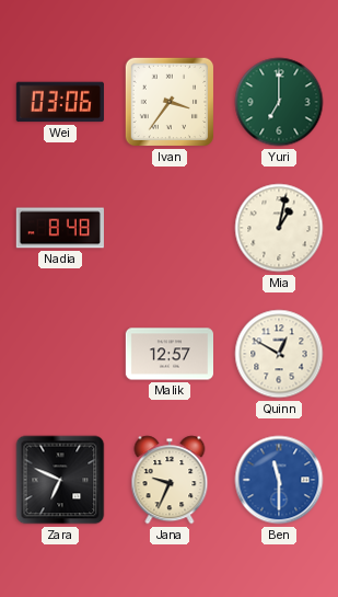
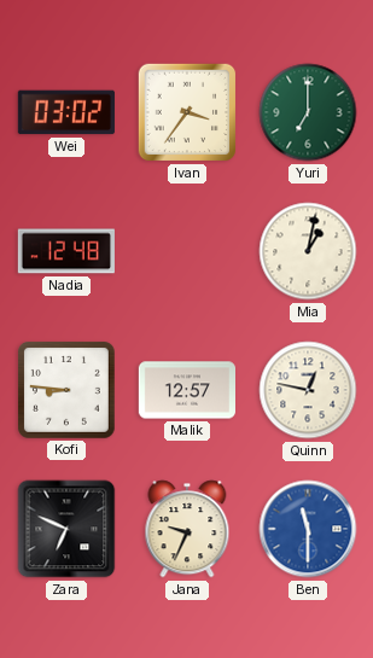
Wei: 03:06 -> 03:02 (66, 112)
Nadia: 8:48 -> 12:48 (66, 251)
Kofi: none -> 8:46 (68, 390)
Quinn: 12:50 -> 12:47 (308, 390)
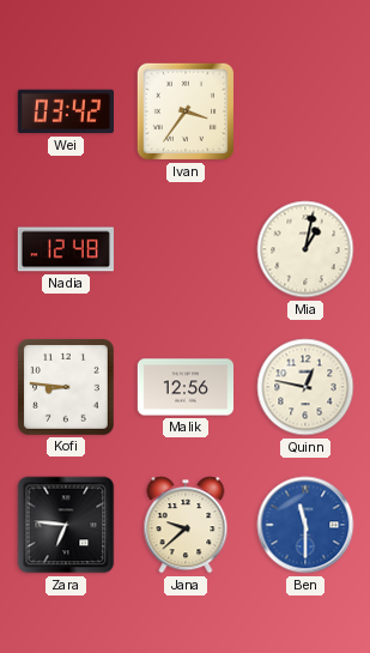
Wei: 03:02 -> 03:42 (66, 111)
Yuri: 7:00 -> none (308, 112)
Malik: 12:57 -> 12:56 (184, 387)
Zara: 6:49 -> 6:46 (66, 525)
Jana: 9:34 -> 9:38 (186, 525)
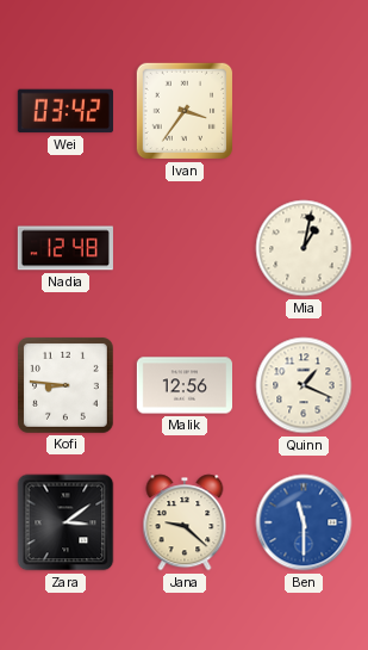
Quinn: 12:47 -> 1:19 (304, 385)
Zara: 6:46 -> 3:09 (66, 522)
Jana: 9:38 -> 9:22 (185, 522)
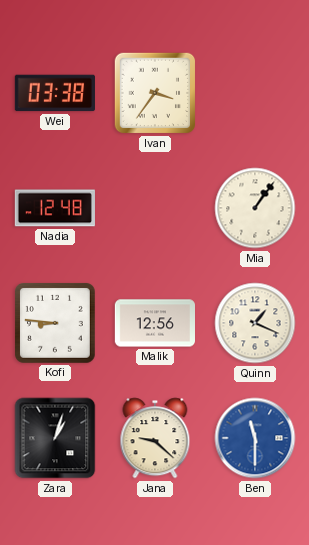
Wei: 03:42 -> 03:38 (55, 93)
Mia: 1:02 -> 1:06 (255, 208)
Zara: 3:09 -> 1:03 (55, 438)
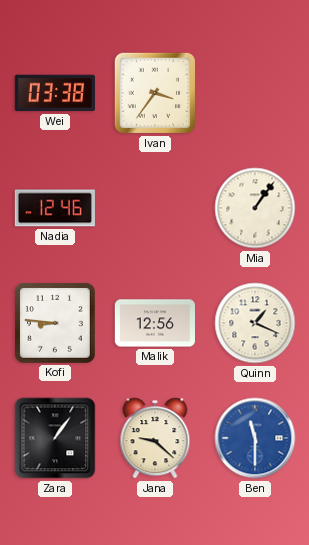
Nadia: 12:48 -> 12:46 (55, 208)
Zara: 1:03 -> 1:06 (55, 438)
